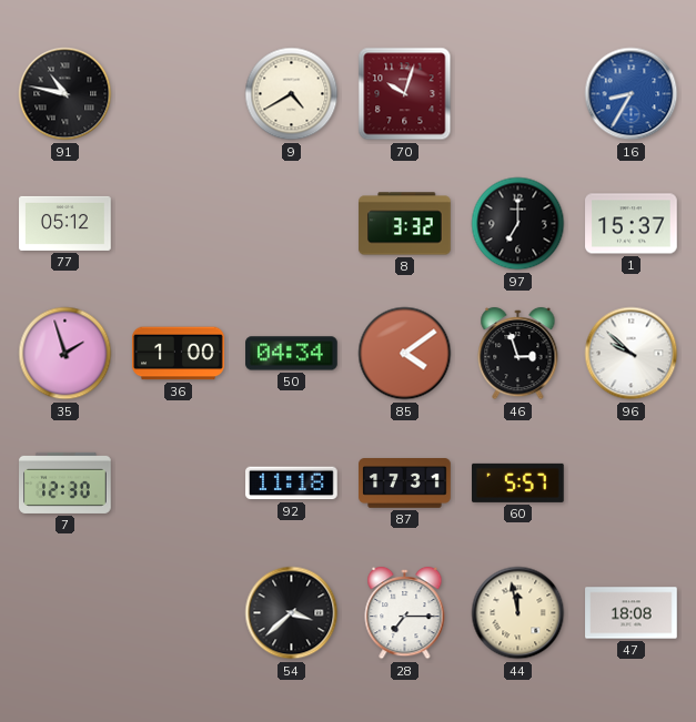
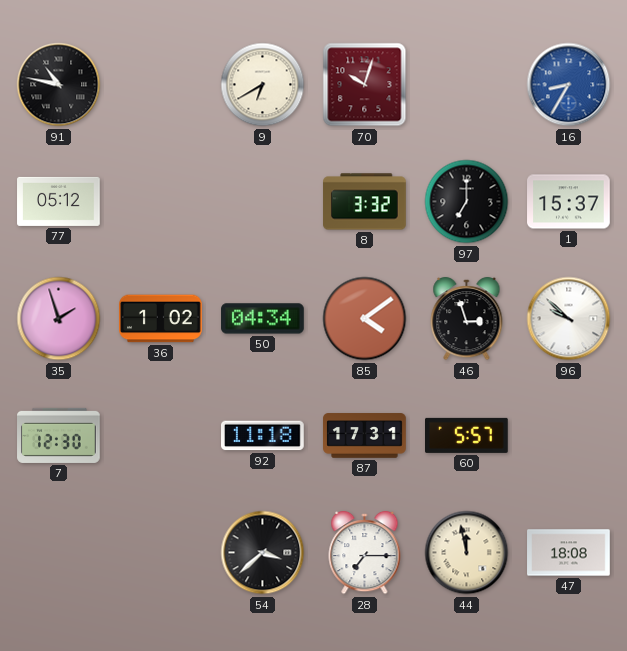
9: 4:40 -> 6:40 (263, 85)
36: 1:00 -> 1:02 (161, 319)
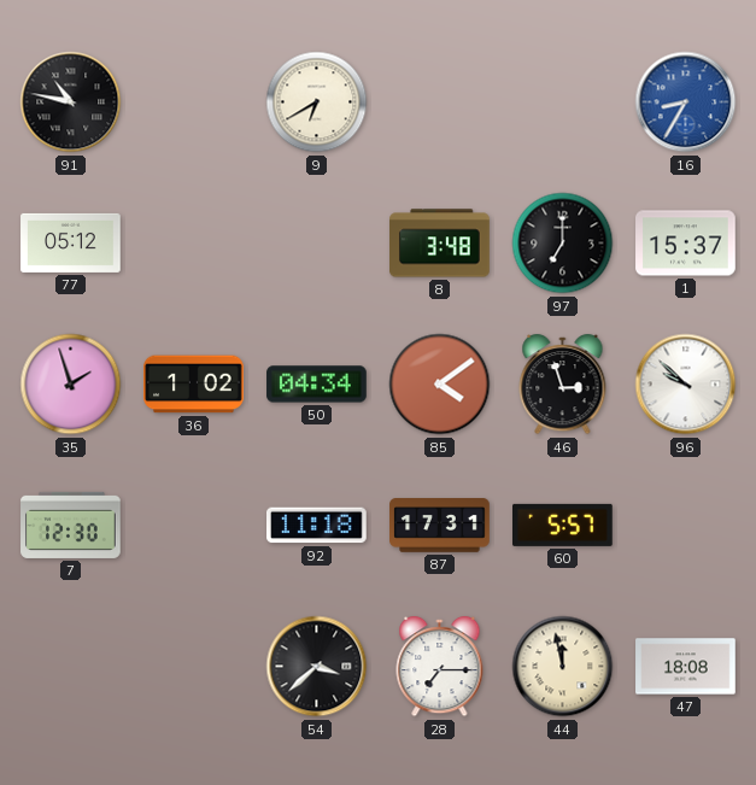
70: 10:03 -> none (365, 85)
8: 3:32 -> 3:48 (440, 244)
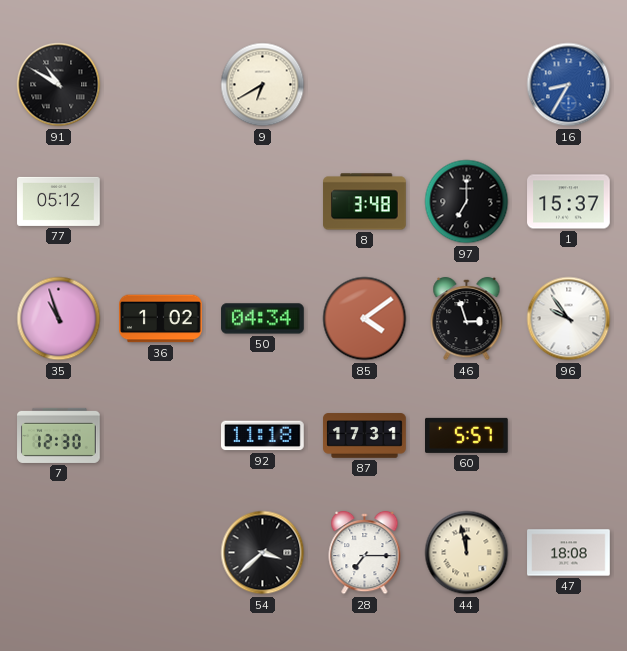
91: 10:47 -> 10:50 (59, 85)
35: 1:57 -> 10:57 (59, 319)
96: 9:52 -> 9:54 (569, 319)
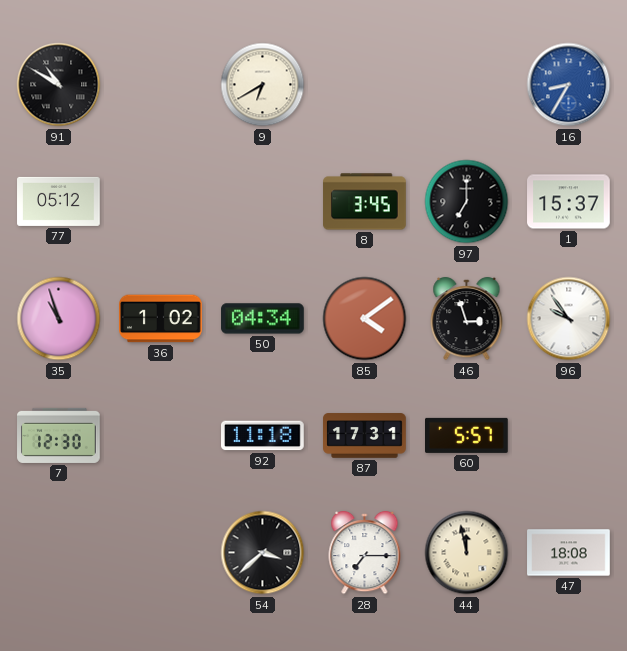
8: 3:48 -> 3:45 (365, 202)
